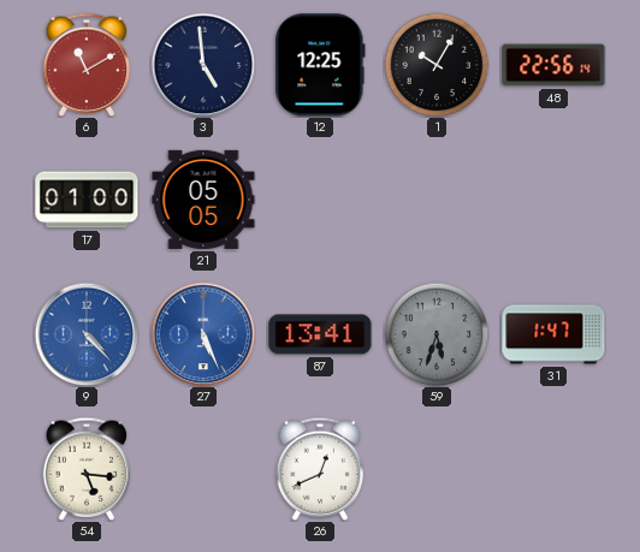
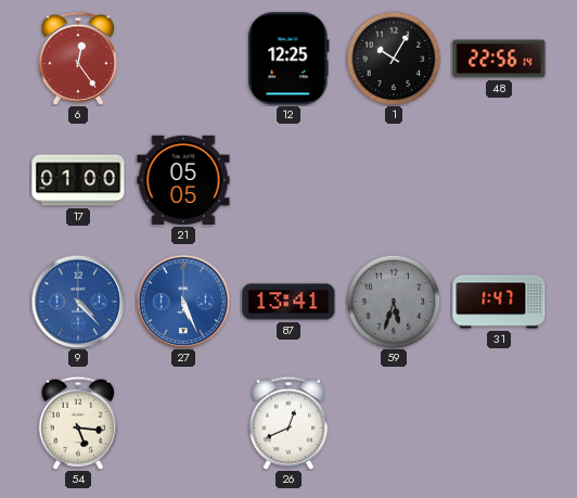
6: 11:10 -> 12:24 (78, 59)
3: 4:59 -> none (203, 65)
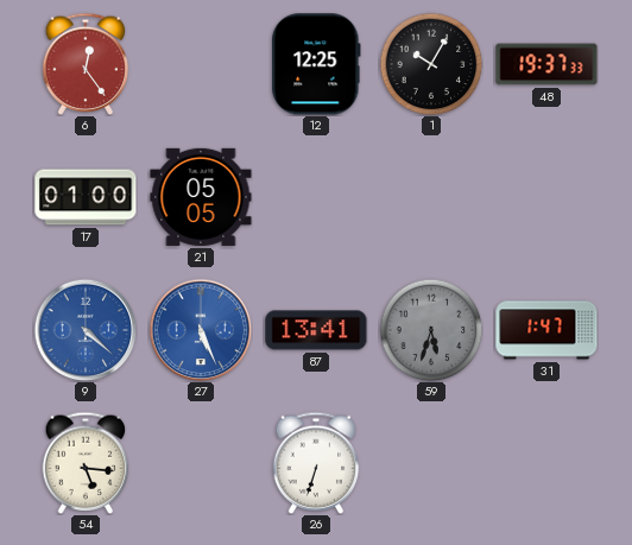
48: 22:56 -> 19:37 (546, 64)
9: 4:23 -> 4:22 (86, 330)
26: 12:41 -> 6:33 (316, 463)
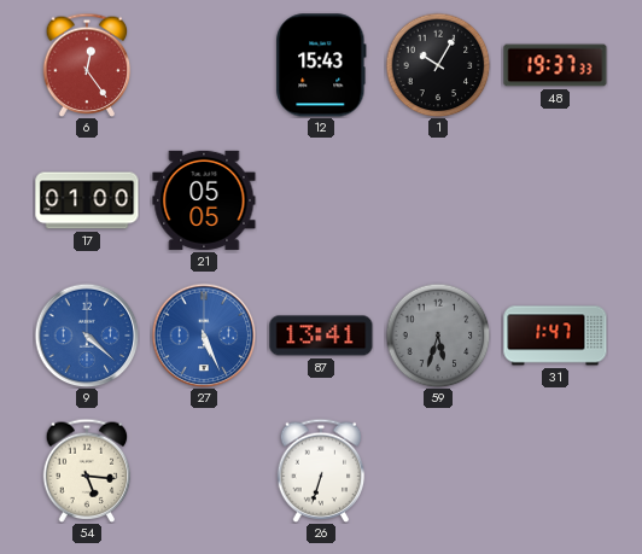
12: 12:25 -> 15:43 (321, 65)
